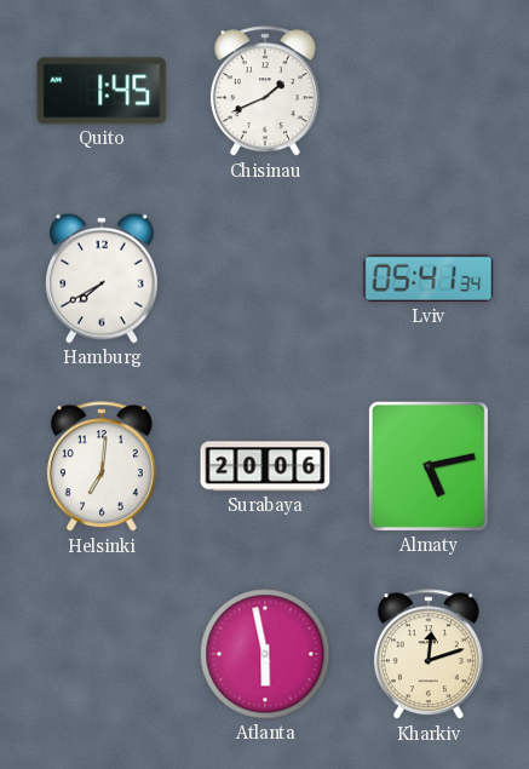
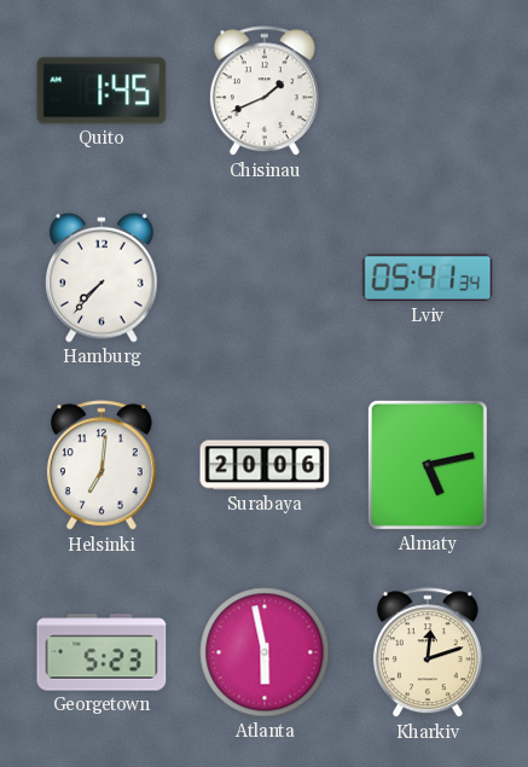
Hamburg: 7:40 -> 7:37 (101, 278)
Georgetown: none -> 5:23 (101, 652)
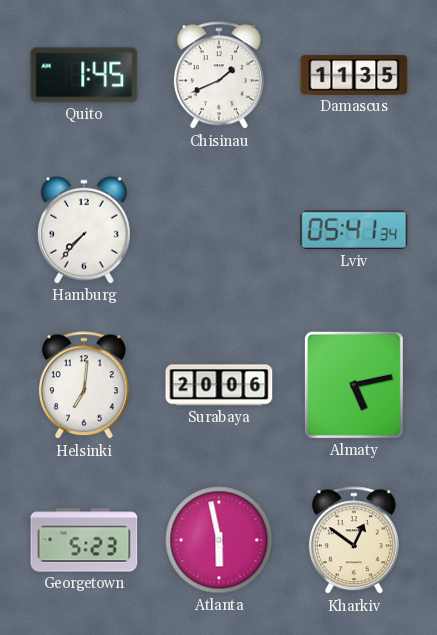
Damascus: none -> 11:35 (354, 75)
Kharkiv: 12:12 -> 12:51 (354, 541)
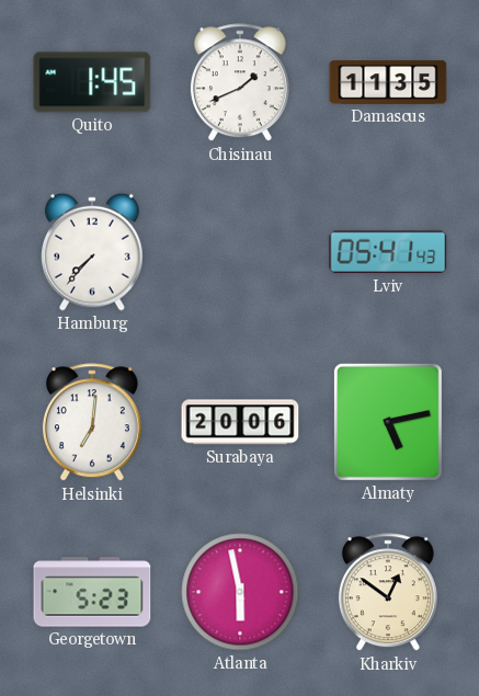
Lviv: 05:41:34 -> 05:41:43 (388, 252)
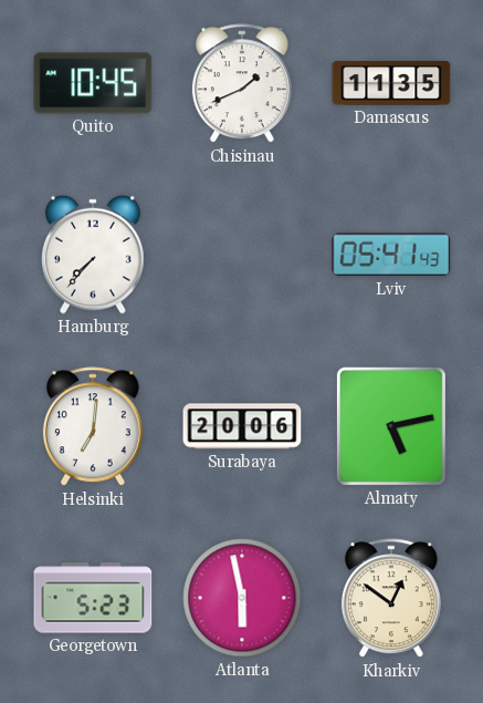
Quito: 1:45 -> 10:45 (93, 83)
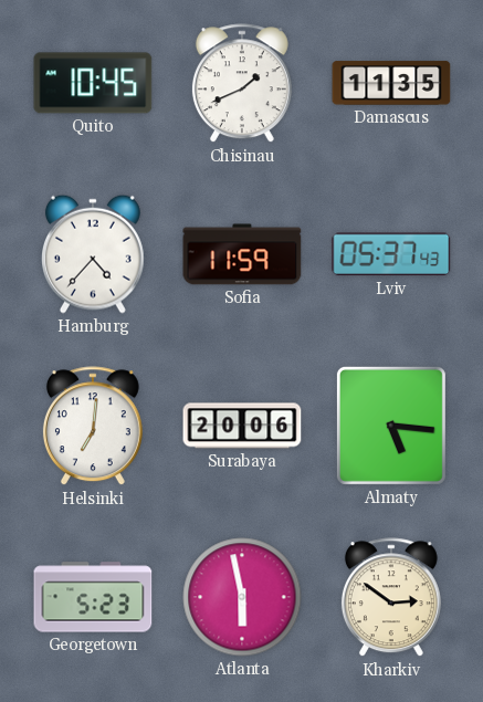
Hamburg: 7:37 -> 4:37 (93, 254)
Sofia: none -> 11:59 (242, 254)
Lviv: 05:41 -> 05:37 (391, 254)
Almaty: 5:13 -> 5:16 (391, 426)
Kharkiv: 12:51 -> 2:51 (391, 598)
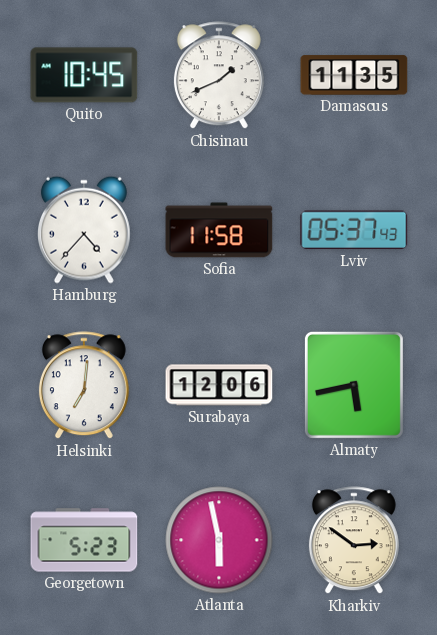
Sofia: 11:59 -> 11:58 (219, 230)
Surabaya: 20:06 -> 12:06 (219, 385)
Almaty: 5:16 -> 5:43 (354, 385)
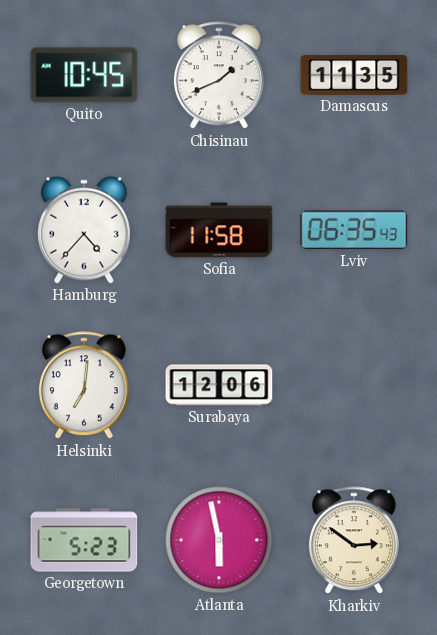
Lviv: 05:37 -> 06:35 (354, 230)
Almaty: 5:43 -> none (354, 385)
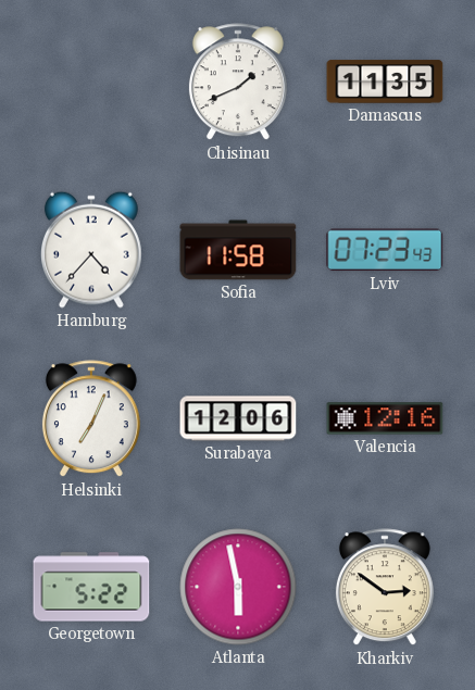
Quito: 10:45 -> none (84, 75)
Lviv: 06:35 -> 07:23 (385, 250)
Helsinki: 7:01 -> 7:04 (91, 419)
Valencia: none -> 12:16 (385, 418)
Georgetown: 5:23 -> 5:22 (91, 587)
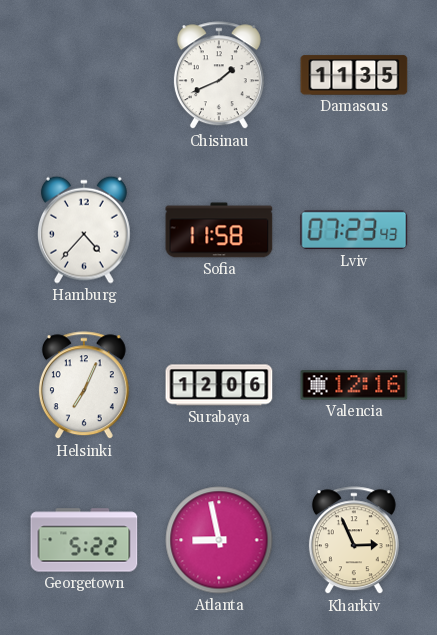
Atlanta: 5:58 -> 8:58 (219, 540)
Kharkiv: 2:51 -> 2:56 (354, 541)
